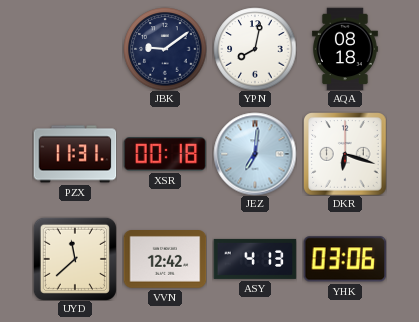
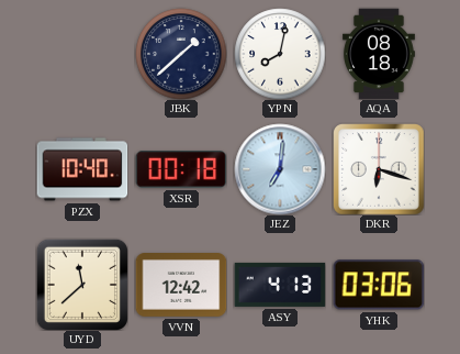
JBK: 9:09 -> 1:38 (181, 54)
PZX: 11:31 -> 10:40 (82, 169)
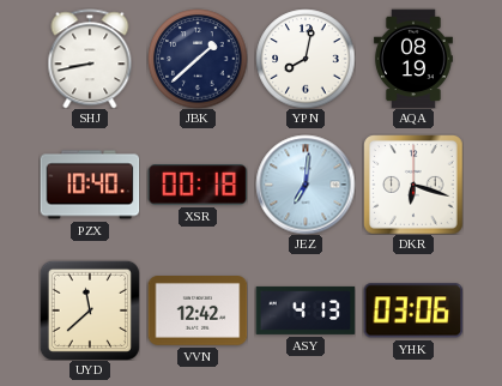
SHJ: none -> 8:43 (90, 59)
AQA: 08:18 -> 08:19 (415, 59)
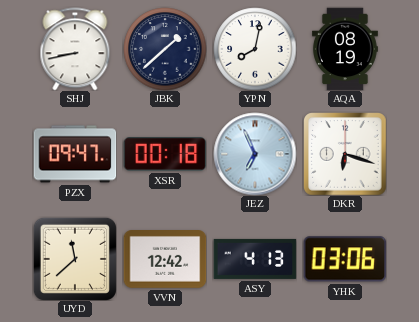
PZX: 10:40 -> 09:47 (75, 154)
JEZ: 7:01 -> 6:56 (255, 154)
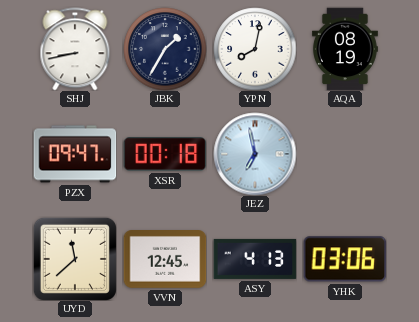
JBK: 1:38 -> 1:35 (165, 49)
JEZ: 6:56 -> 6:58 (255, 154)
DKR: 6:18 -> none (345, 154)
VVN: 12:42 -> 12:45 (165, 260)
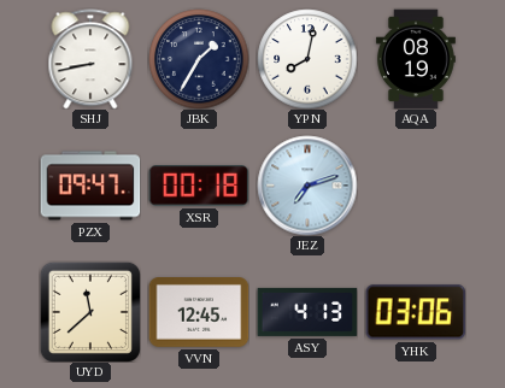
JEZ: 6:58 -> 7:12 (307, 186)
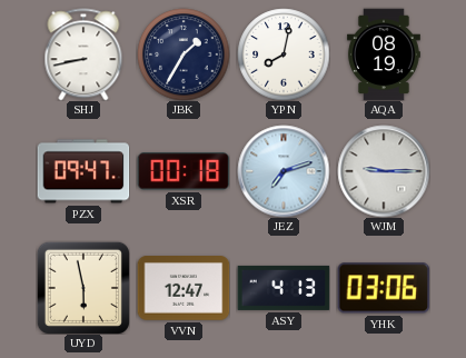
WJM: none -> 9:15 (384, 171)
UYD: 11:38 -> 5:58 (83, 288)
VVN: 12:45 -> 12:47 (184, 289)
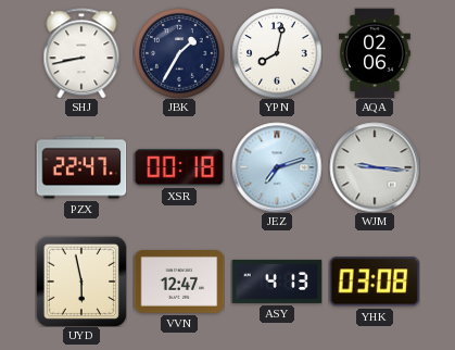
AQA: 08:19 -> 02:06 (376, 53)
PZX: 09:47 -> 22:47 (81, 167)
WJM: 9:15 -> 9:16 (375, 167)
YHK: 03:06 -> 03:08 (375, 282)
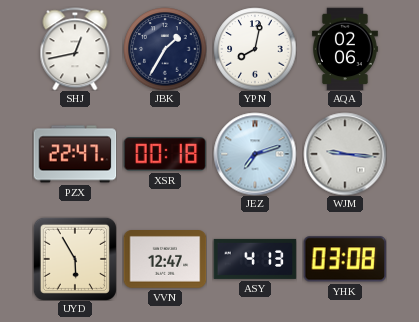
SHJ: 8:43 -> 12:43 (75, 49)
UYD: 5:58 -> 5:55 (75, 259)
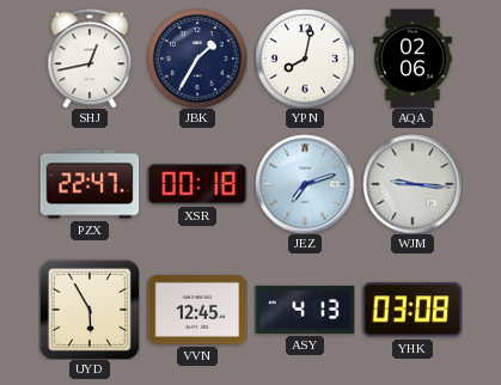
VVN: 12:47 -> 12:45 (197, 311)
